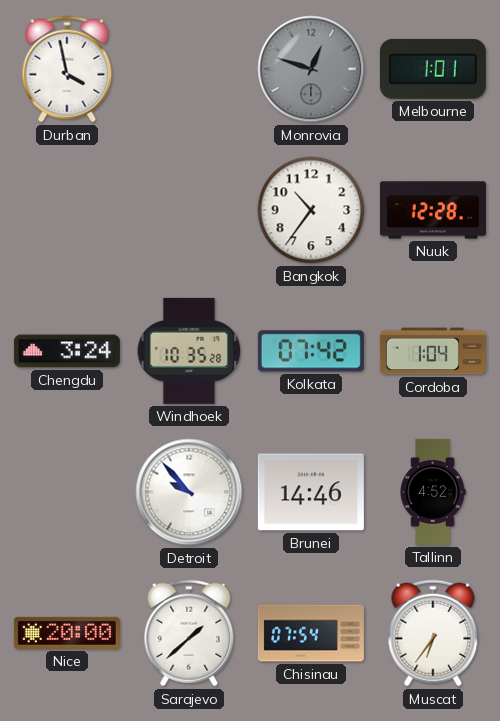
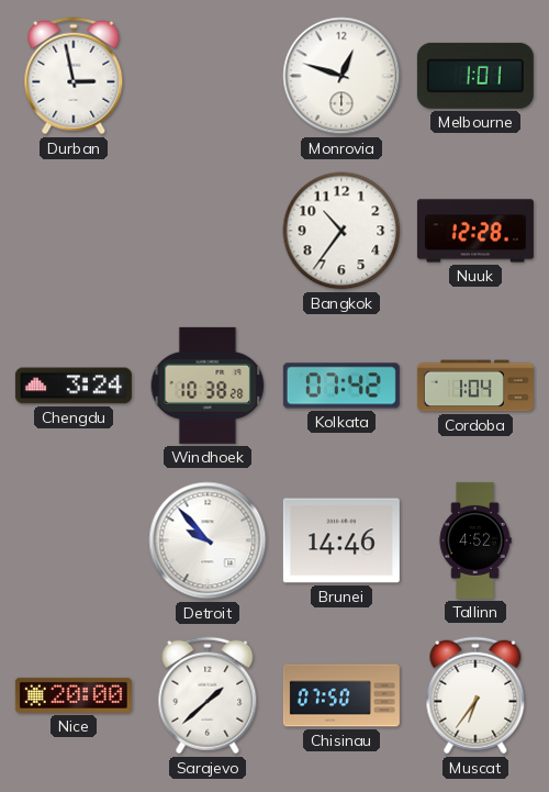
Durban: 3:58 -> 2:58 (74, 76)
Monrovia dial: grey -> white (341, 76)
Windhoek: 10:35 -> 10:38 (208, 386)
Chisinau: 07:54 -> 07:50 (341, 695)
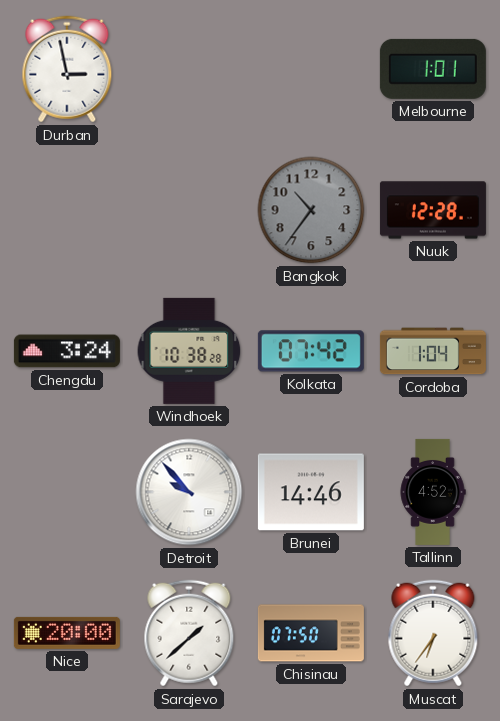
Monrovia: 12:48 -> none (341, 76)
Bangkok dial: white -> grey (311, 210)
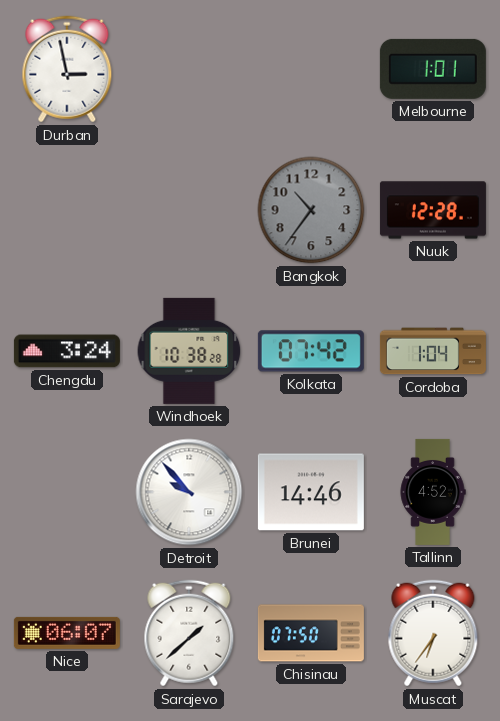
Nice: 20:00 -> 06:07 (67, 633)
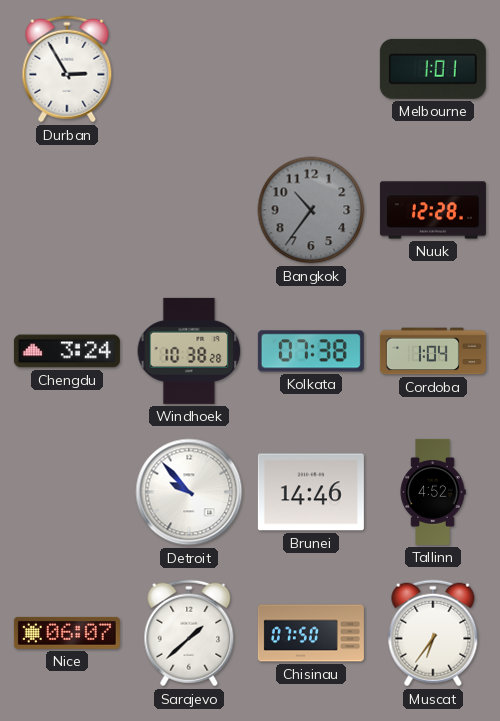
Durban: 2:58 -> 2:55 (67, 69)
Kolkata: 07:42 -> 07:38 (311, 351)
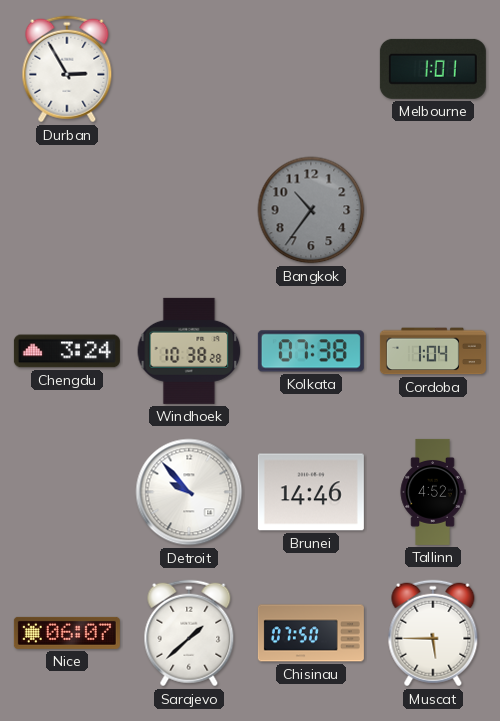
Nuuk: 12:28 -> none (433, 210)
Muscat: 6:36 -> 5:45 (433, 633)
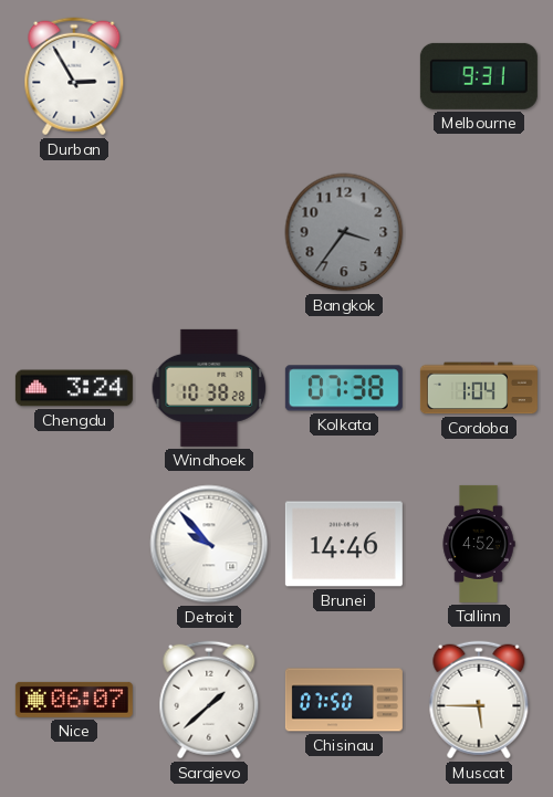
Melbourne: 1:01 -> 9:31 (479, 76)
Bangkok: 10:36 -> 3:36 (344, 232)
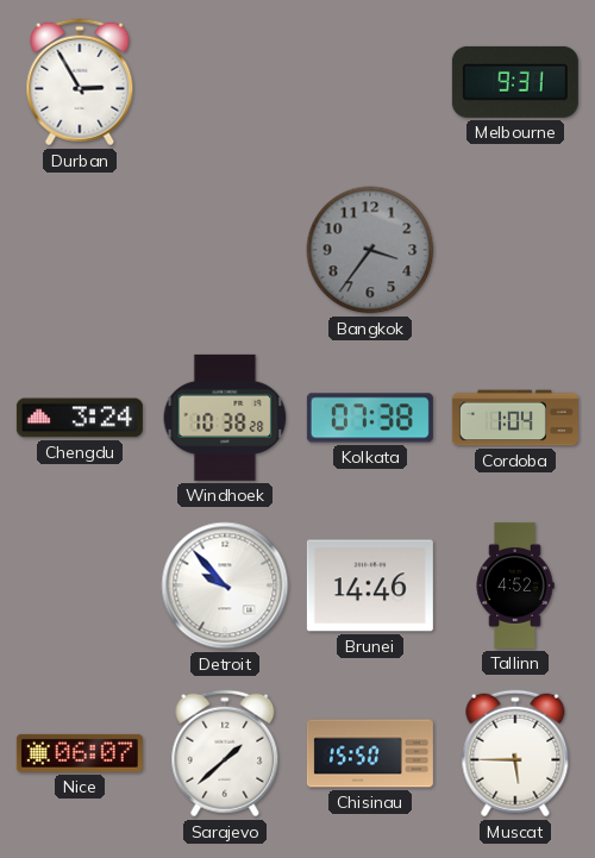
Chisinau: 07:50 -> 15:50 (370, 753)
